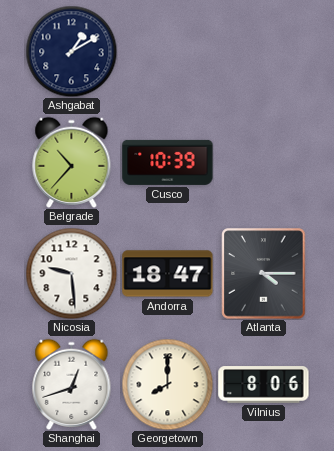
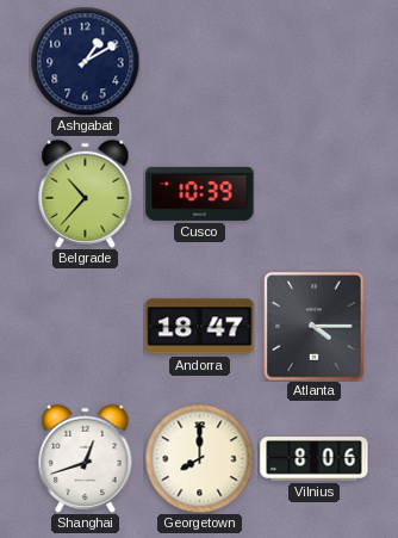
Nicosia: 9:29 -> none (71, 273)
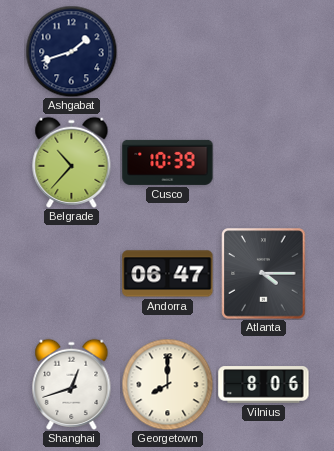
Ashgabat: 1:10 -> 1:42 (71, 51)
Andorra: 18:47 -> 06:47 (168, 274)
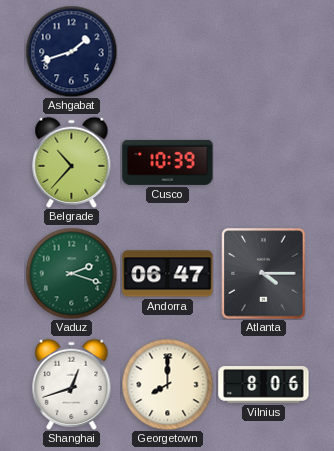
Vaduz: none -> 2:18 (71, 273)
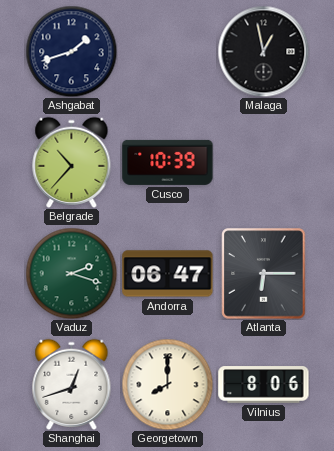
Malaga: none -> 12:58 (263, 51)
Atlanta: 4:15 -> 6:15 (264, 274)
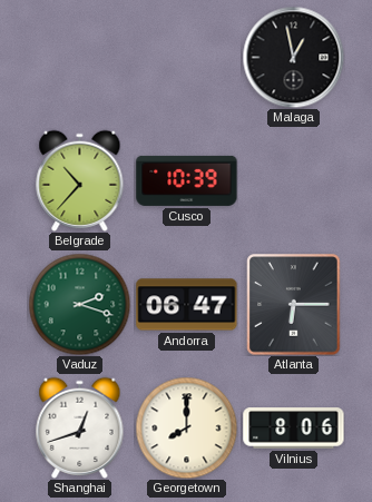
Ashgabat: 1:42 -> none (71, 51)
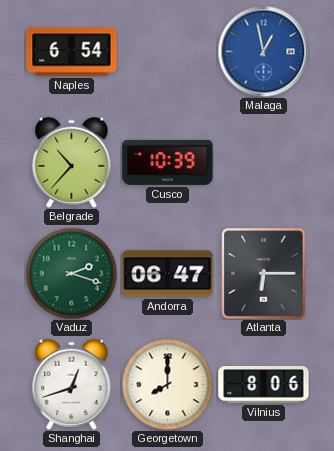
Naples: none -> 6:54 (72, 52)
Malaga dial: black -> blue (263, 51)
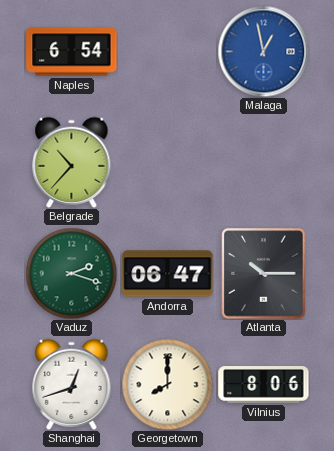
Cusco: 10:39 -> none (168, 162)
Atlanta: 6:15 -> 10:15 (264, 274)
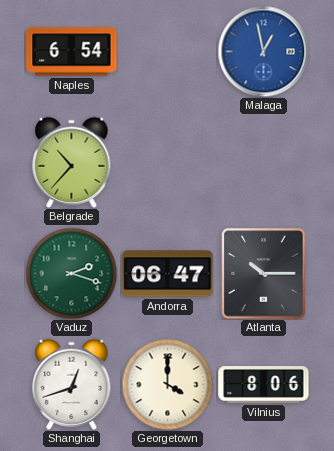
Georgetown: 8:00 -> 4:00 (167, 384)
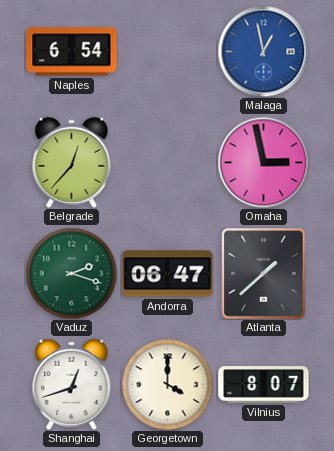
Belgrade: 10:37 -> 12:37 (72, 162)
Omaha: none -> 2:58 (263, 162)
Atlanta: 10:15 -> 1:38 (264, 274)
Vilnius: 8:06 -> 8:07 (264, 385)
